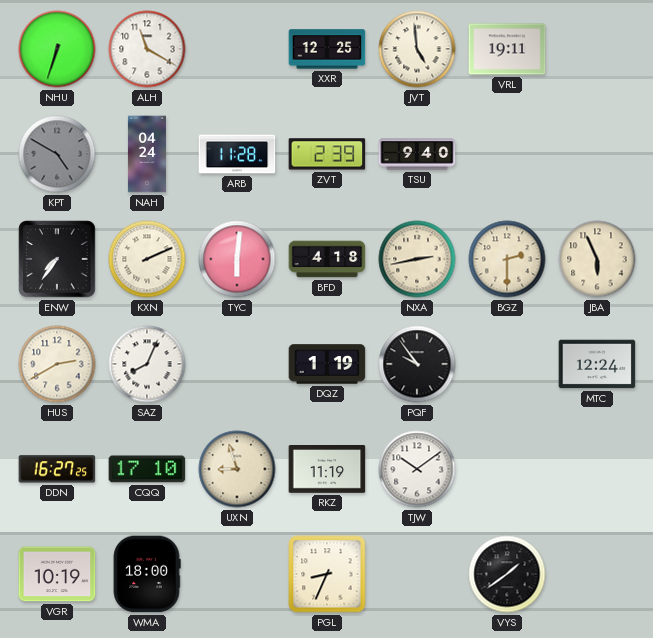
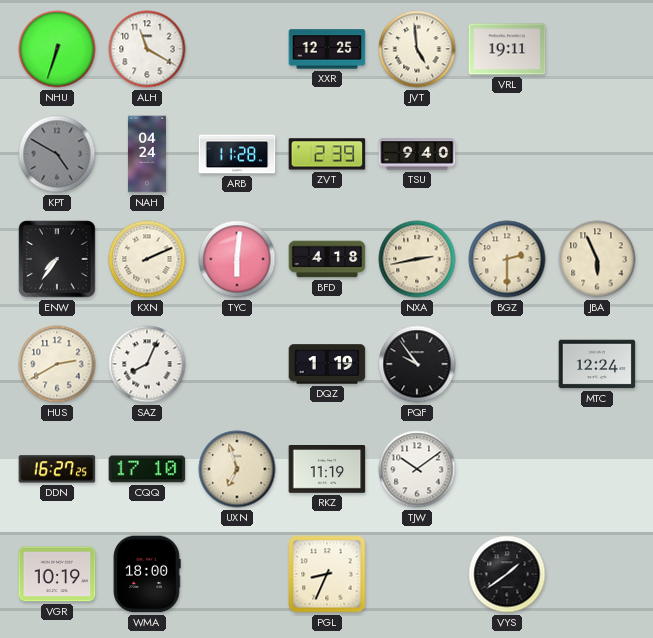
UXN: 8:57 -> 6:57 (237, 469)
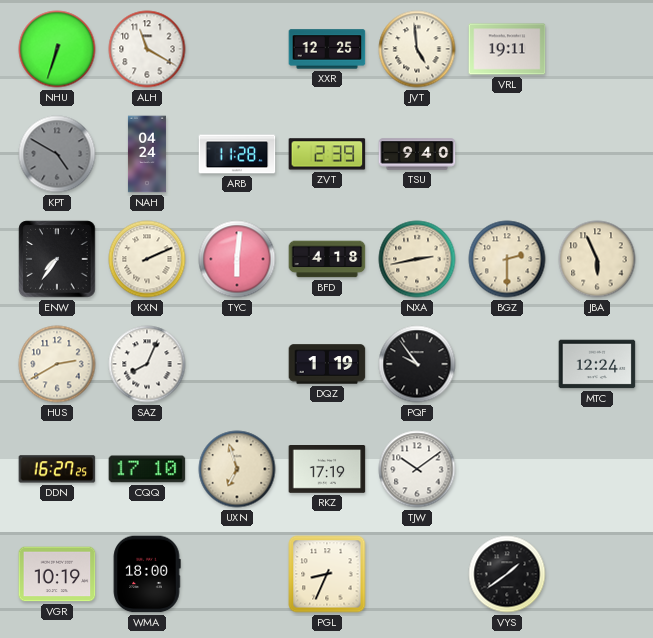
RKZ: 11:19 -> 17:19 (327, 470)
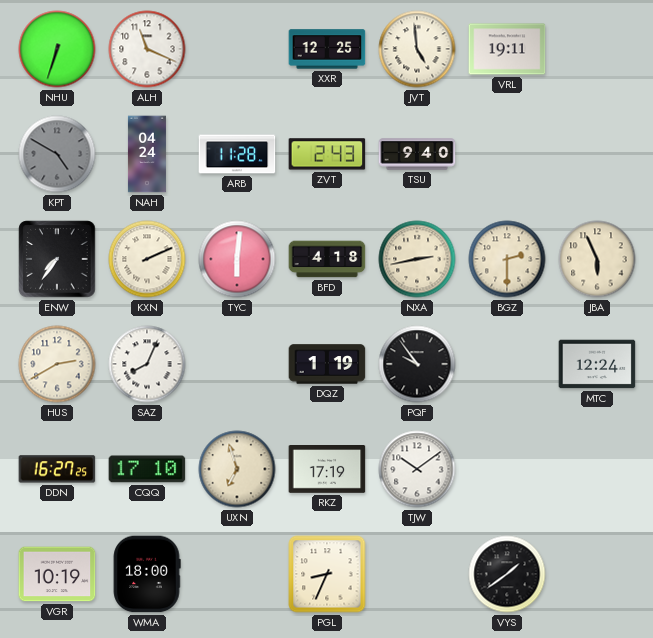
ALH: 11:20 -> 11:19 (147, 49)
ZVT: 2:39 -> 2:43 (327, 154)
